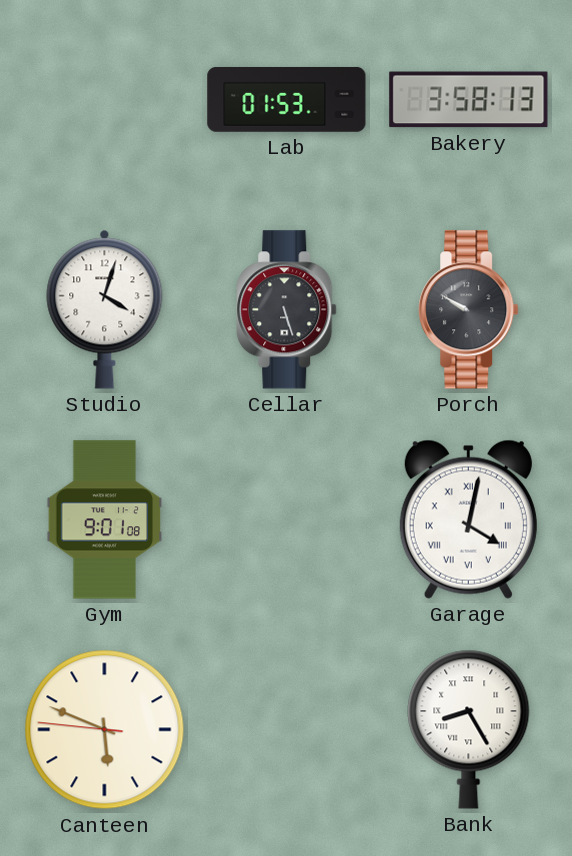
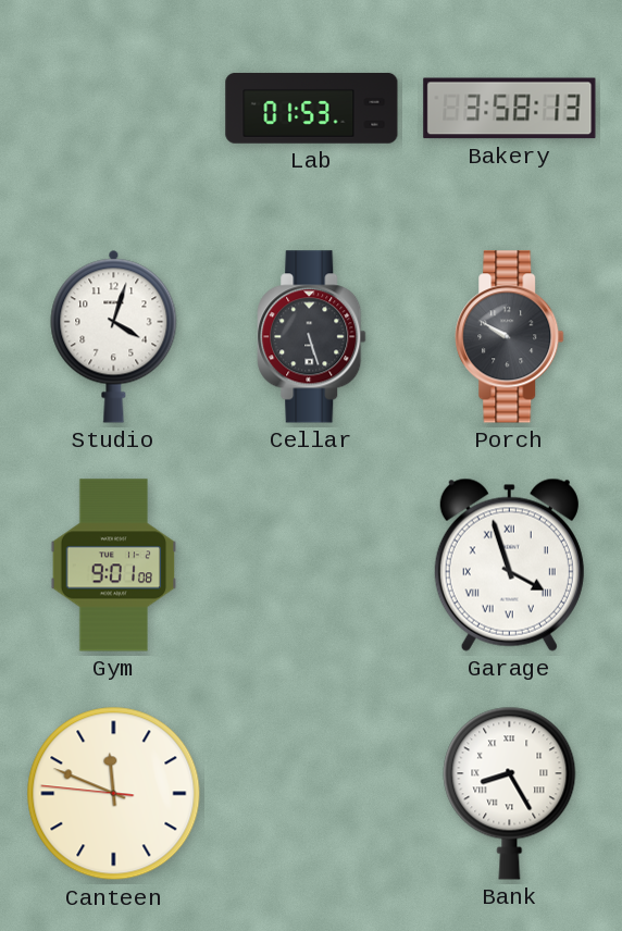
Garage: 4:02 -> 3:57 (509, 564)
Canteen: 5:48 -> 11:48 (114, 794)
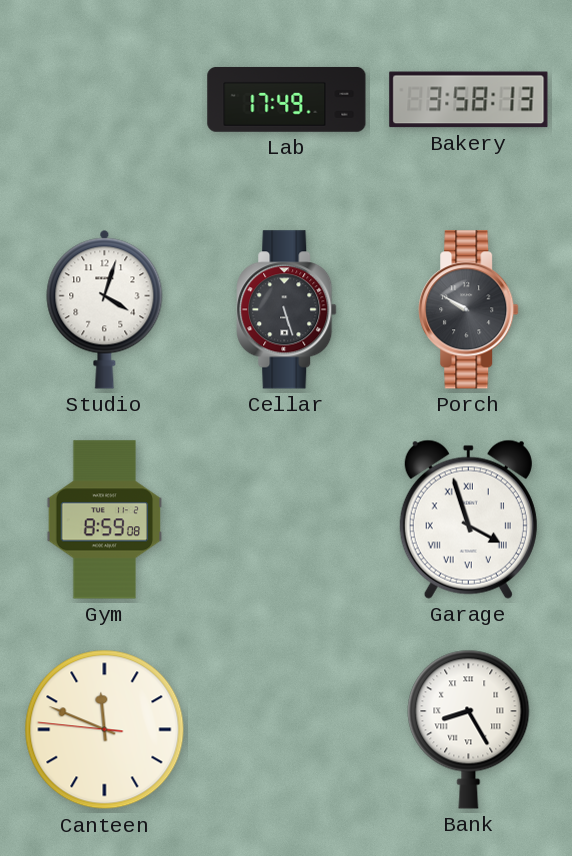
Lab: 01:53 -> 17:49 (287, 99)
Gym: 9:01 -> 8:59 (105, 520)
